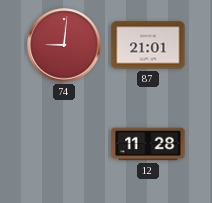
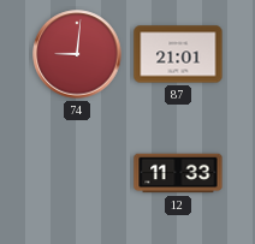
12: 11:28 -> 11:33 (178, 173)
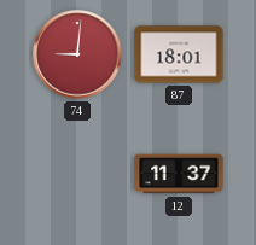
87: 21:01 -> 18:01 (179, 54)
12: 11:33 -> 11:37 (179, 174)
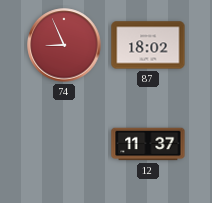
74: 9:01 -> 8:56 (64, 45)
87: 18:01 -> 18:02 (148, 45)
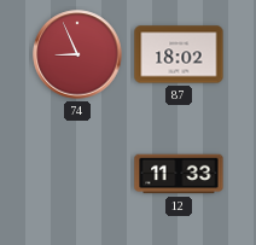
12: 11:37 -> 11:33 (179, 174)
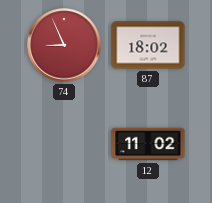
12: 11:33 -> 11:02 (148, 144)
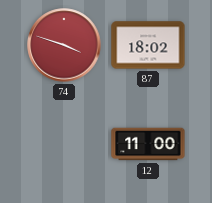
74: 8:56 -> 3:48 (64, 45)
12: 11:02 -> 11:00 (148, 144)
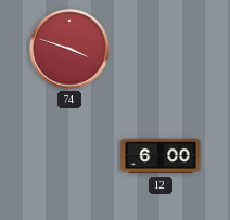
87: 18:02 -> none (148, 45)
12: 11:00 -> 6:00 (161, 156)
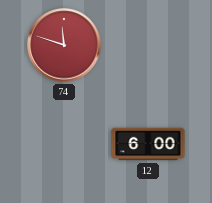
74: 3:48 -> 11:48 (64, 45)
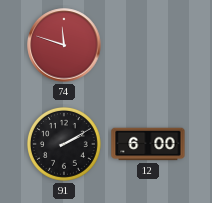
91: none -> 2:10 (64, 144)
